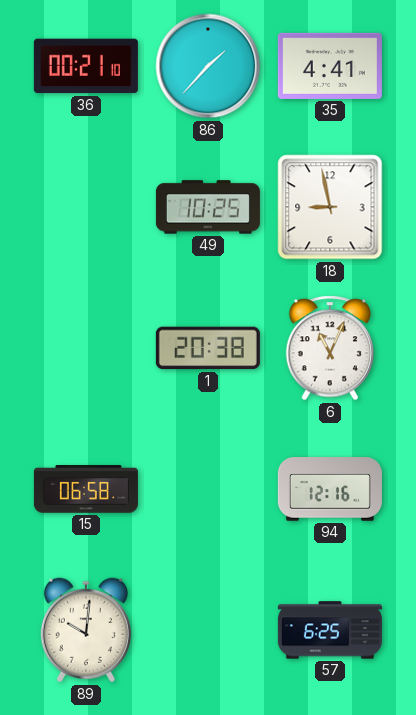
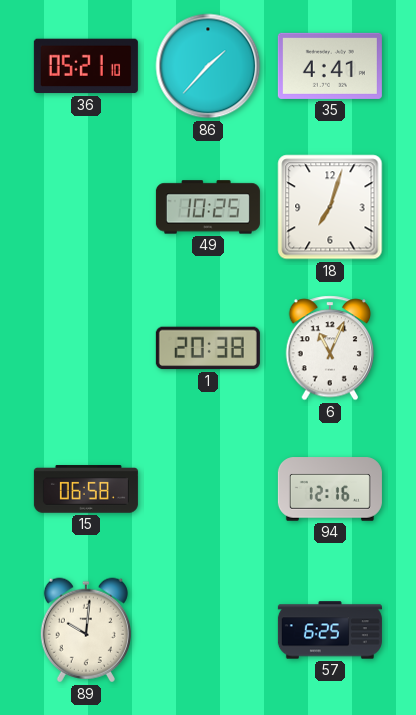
36: 00:21 -> 05:21 (86, 66)
18: 8:58 -> 7:03 (330, 207)
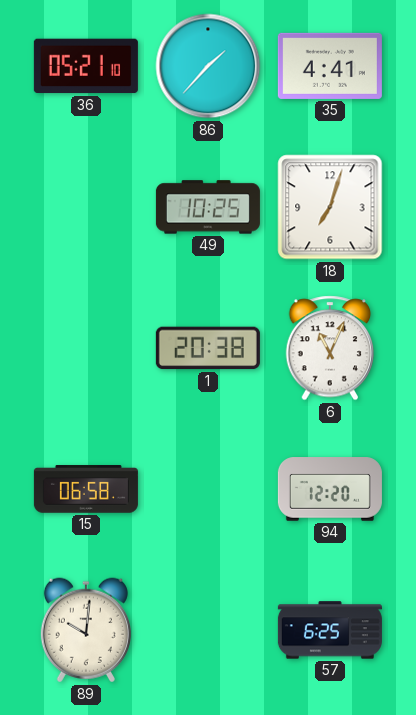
94: 12:16 -> 12:20 (330, 489)
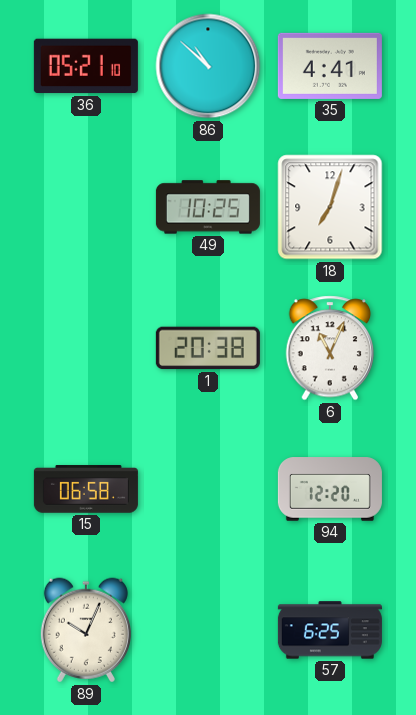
86: 1:37 -> 10:52 (208, 66)
89: 10:01 -> 10:04 (86, 630)
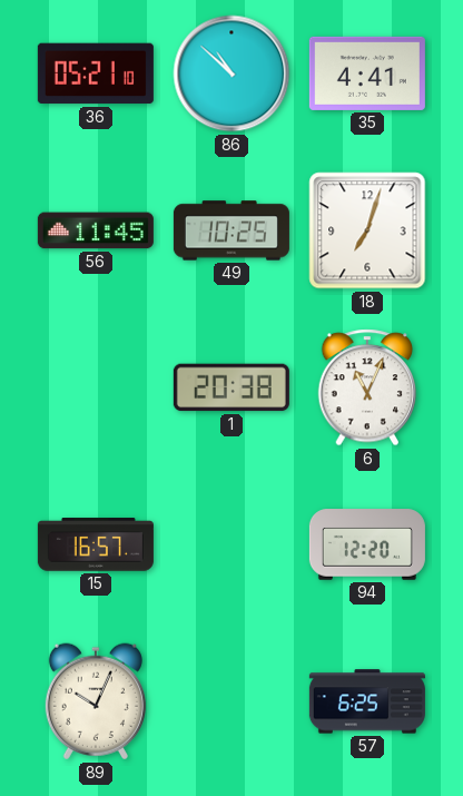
56: none -> 11:45 (96, 230)
15: 06:58 -> 16:57 (96, 544)
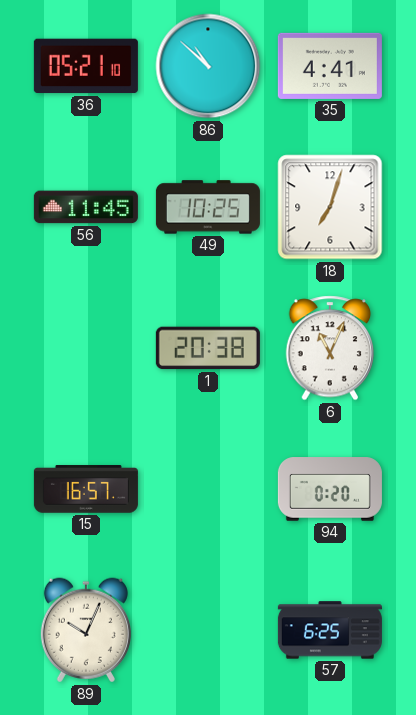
94: 12:20 -> 0:20 (330, 489)
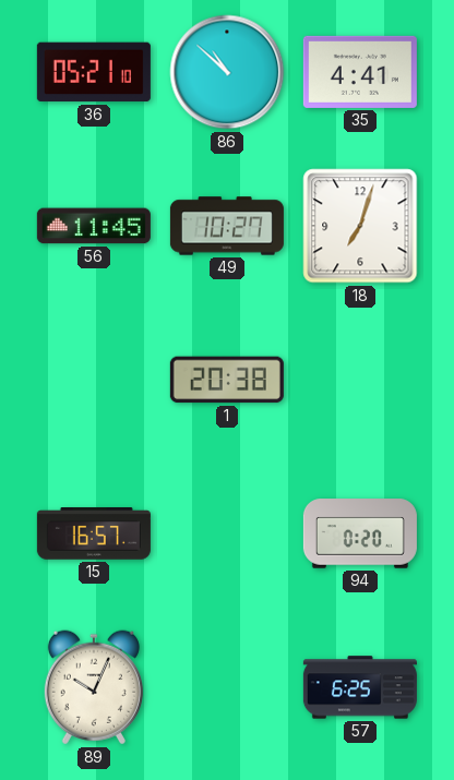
49: 10:25 -> 10:27 (227, 226)
6: 11:04 -> none (330, 348)
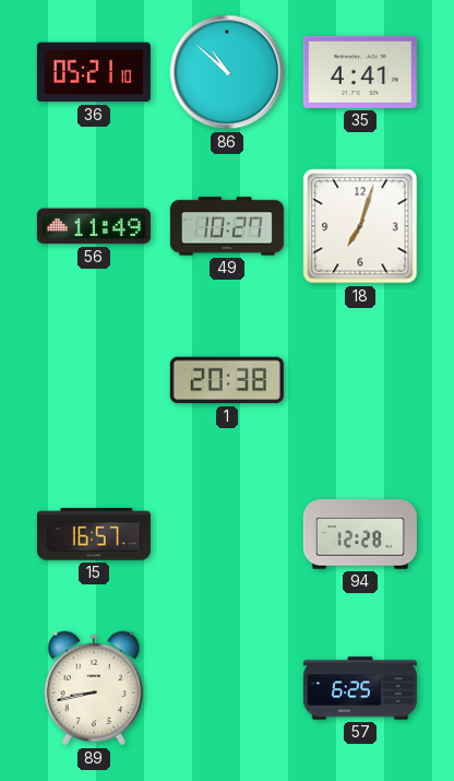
56: 11:45 -> 11:49 (94, 226)
94: 0:20 -> 12:28 (360, 534)
89: 10:04 -> 8:43 (94, 688)
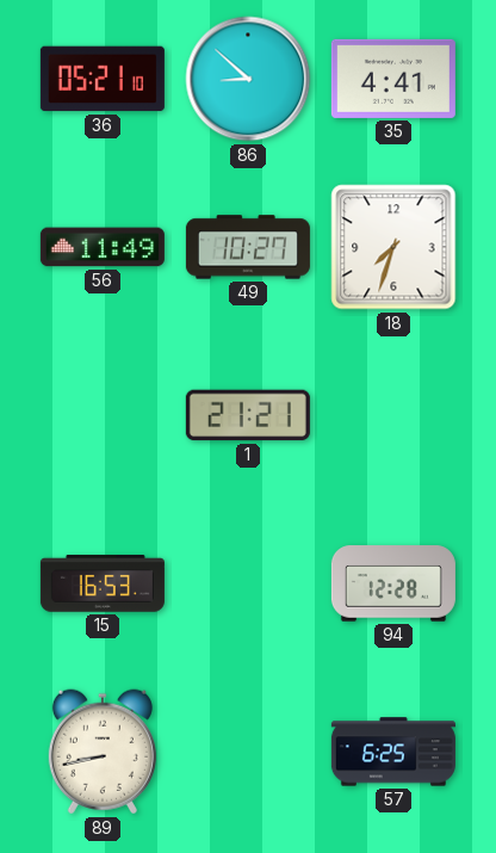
86: 10:52 -> 8:52 (248, 79)
18: 7:03 -> 7:33 (393, 247)
1: 20:38 -> 21:21 (248, 415)
15: 16:57 -> 16:53 (103, 583)
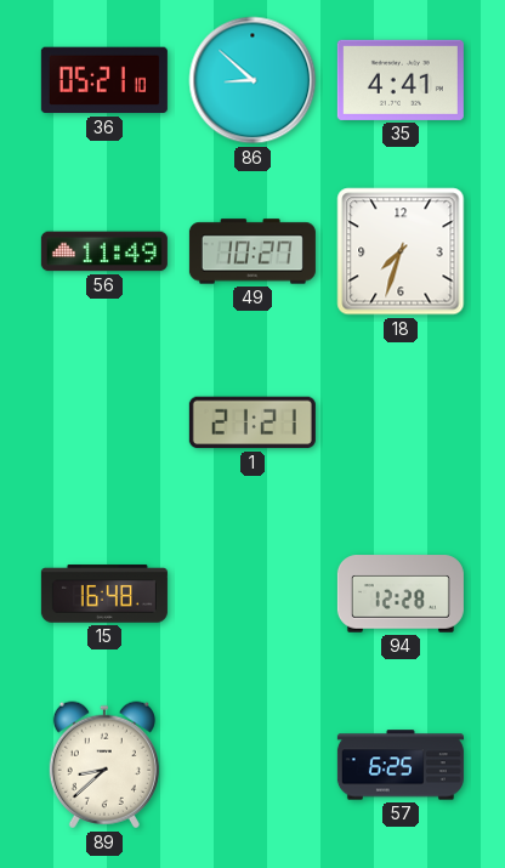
15: 16:53 -> 16:48 (104, 594)
89: 8:43 -> 8:38 (104, 765)
